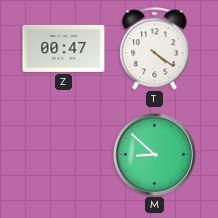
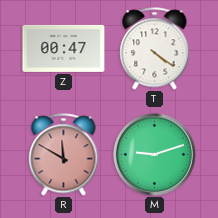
R: none -> 11:50 (64, 155)
M: 8:52 -> 9:12 (154, 154)
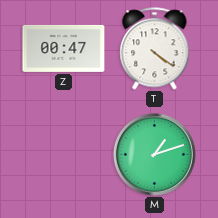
R: 11:50 -> none (64, 155)
M: 9:12 -> 1:12 (154, 154)
